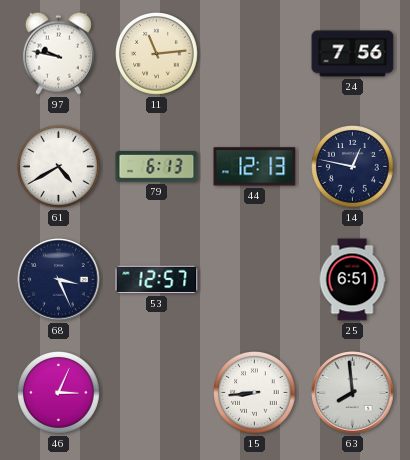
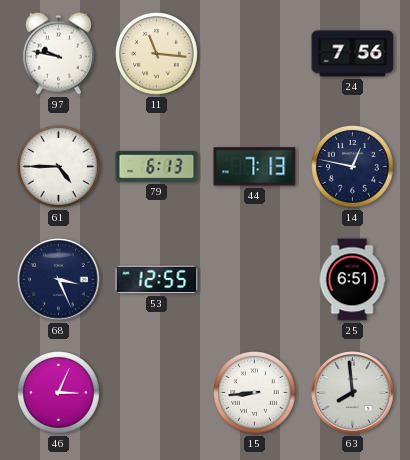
11: 11:14 -> 11:16 (157, 54)
61: 4:40 -> 4:45 (59, 167)
44: 12:13 -> 7:13 (255, 167)
53: 12:57 -> 12:55 (157, 280)
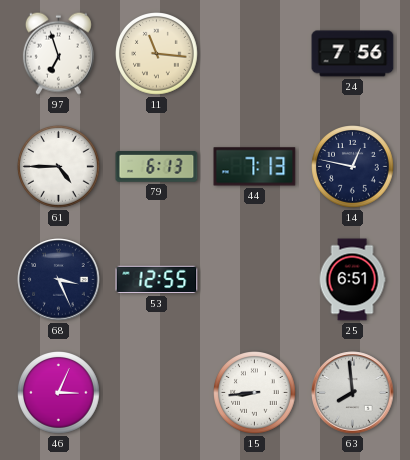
97: 9:47 -> 6:57 (58, 53)
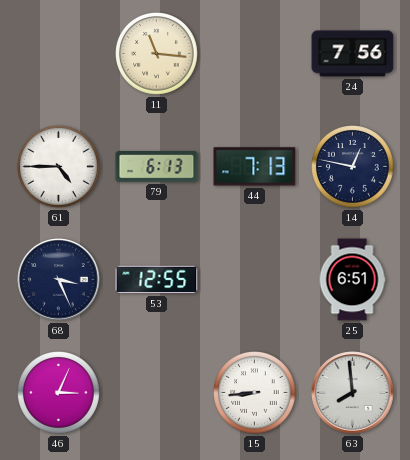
97: 6:57 -> none (58, 53)
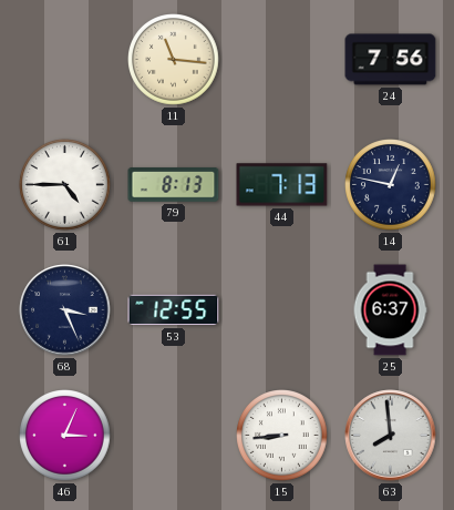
79: 6:13 -> 8:13 (174, 185)
25: 6:51 -> 6:37 (390, 310)
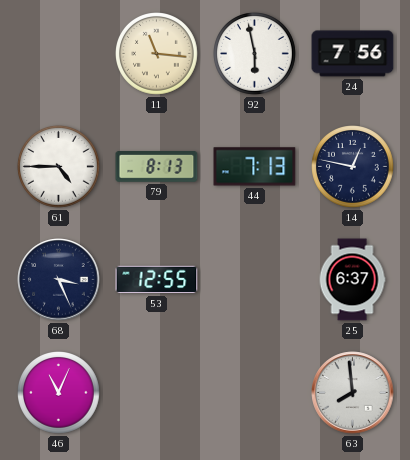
92: none -> 5:58 (255, 54)
46: 3:04 -> 11:04 (59, 393)
15: 8:44 -> none (282, 436)
